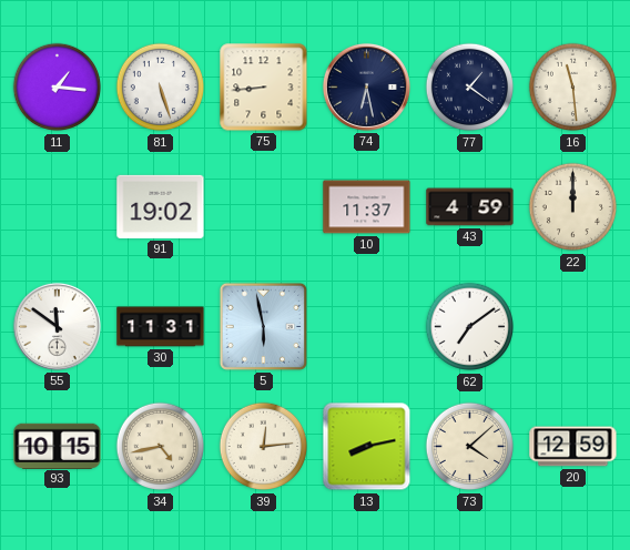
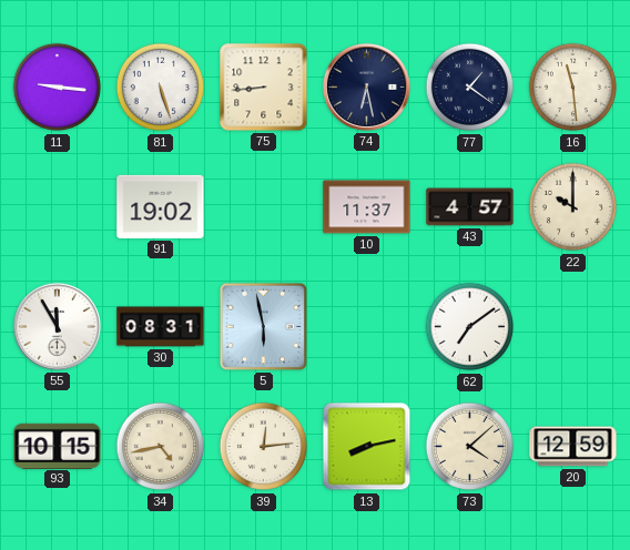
11: 1:16 -> 9:16 (58, 88)
43: 4:59 -> 4:57 (470, 207)
22: 12:00 -> 10:00 (573, 207)
55: 11:51 -> 11:55 (57, 326)
30: 11:31 -> 08:31 (161, 327)
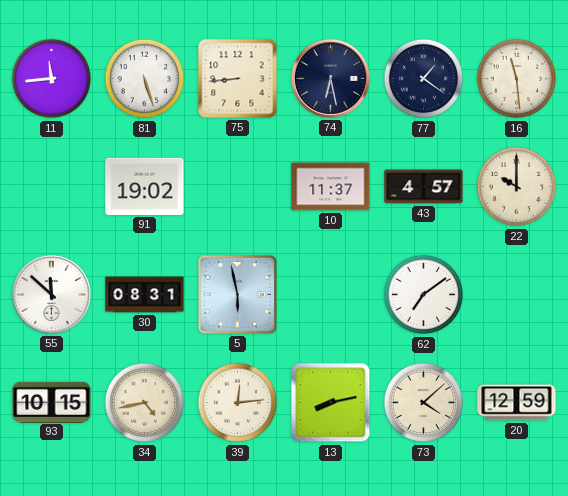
11: 9:16 -> 11:44 (52, 79)
55: 11:55 -> 11:52 (51, 294)
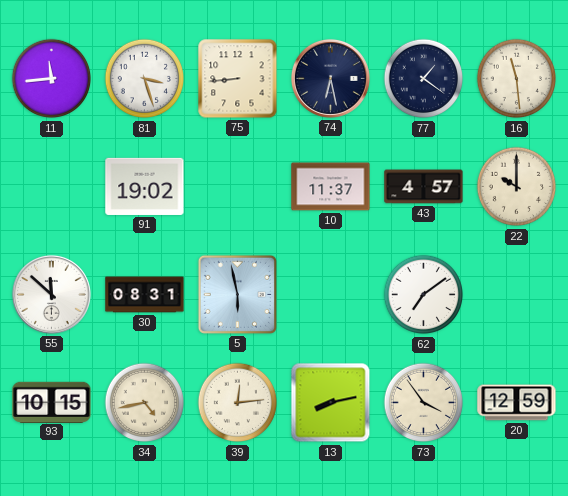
81: 5:27 -> 3:27 (145, 79)
73: 4:08 -> 3:54 (424, 403)
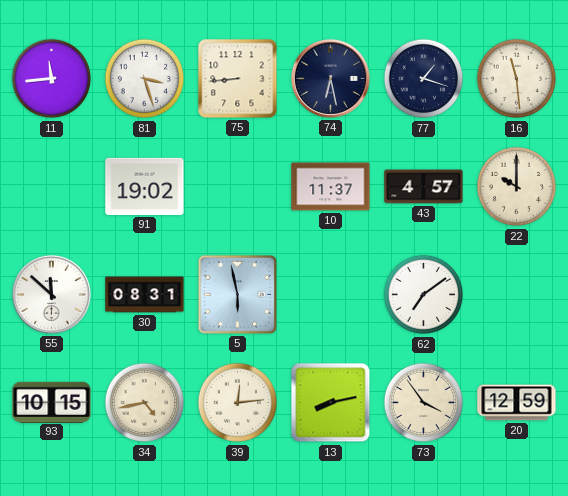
77: 1:21 -> 1:18 (424, 79)
